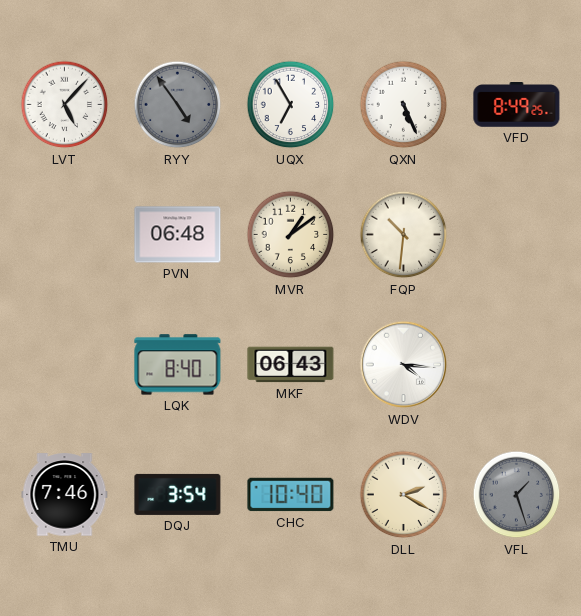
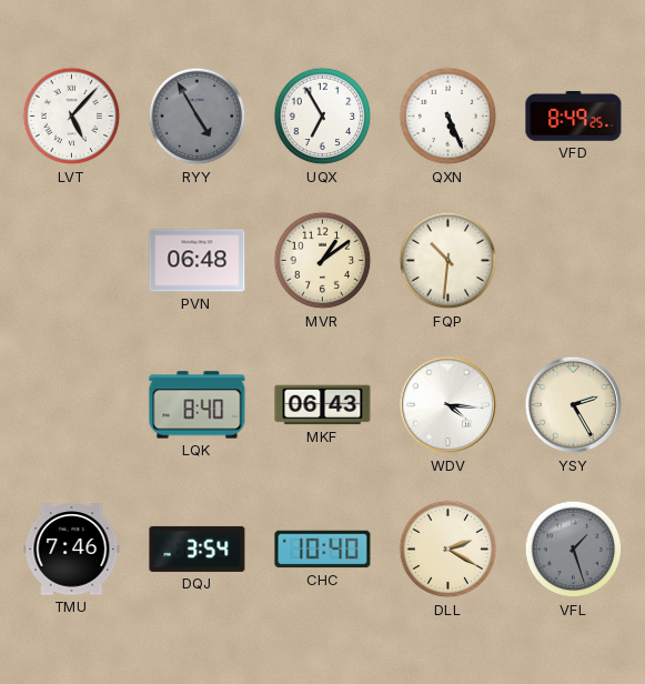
RYY: 4:54 -> 4:55 (198, 117)
YSY: none -> 2:25 (574, 405)
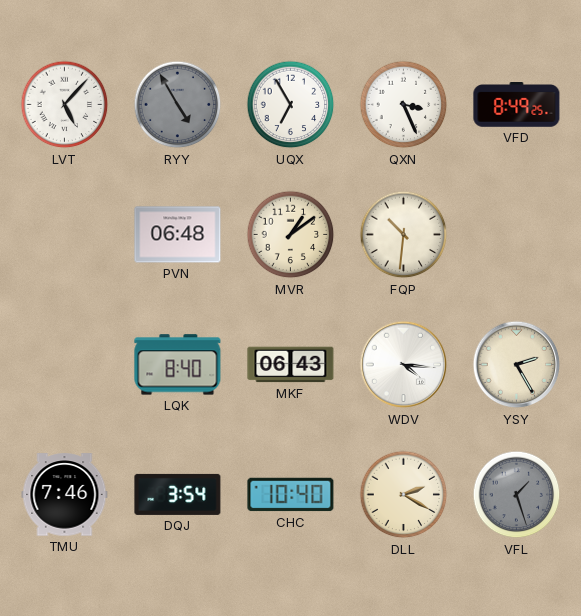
QXN: 5:26 -> 3:26 (404, 105)
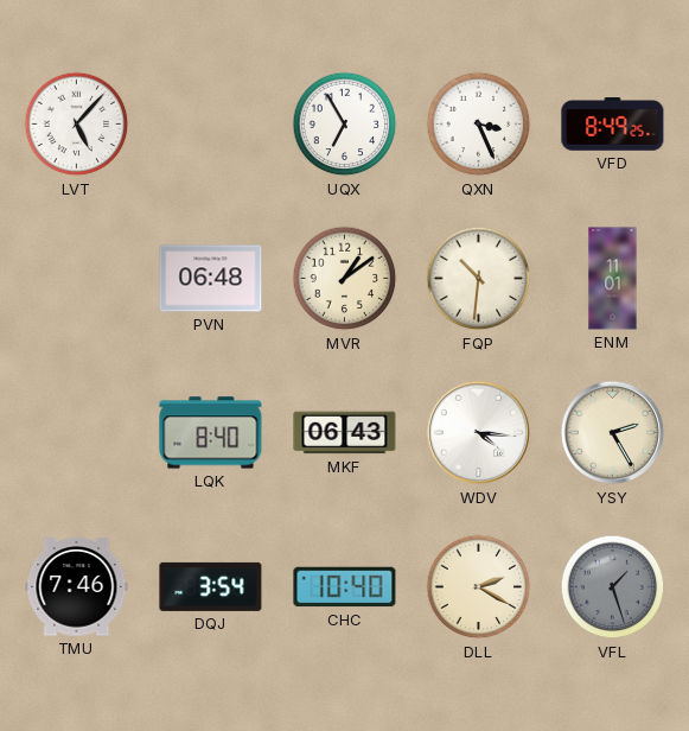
RYY: 4:55 -> none (178, 105)
ENM: none -> 11:01 (613, 279)
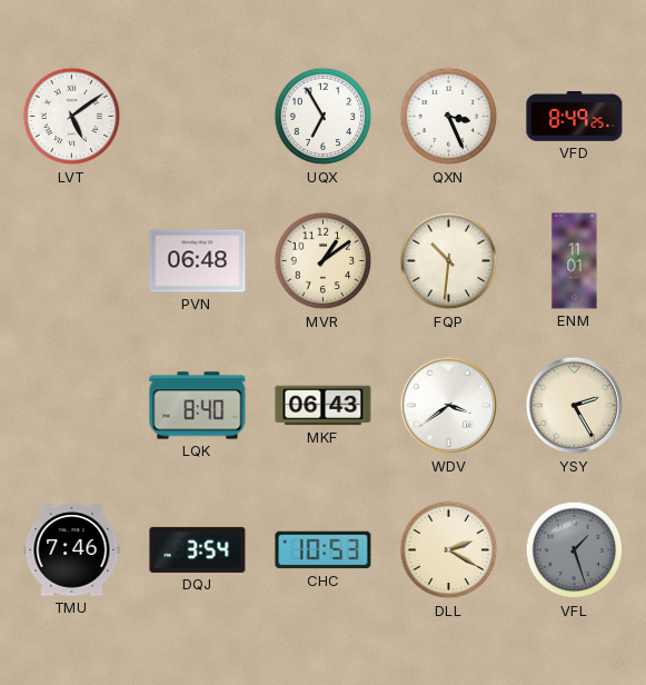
LVT: 5:07 -> 5:09 (72, 117)
WDV: 4:16 -> 3:39 (449, 406)
CHC: 10:40 -> 10:53 (324, 550)
